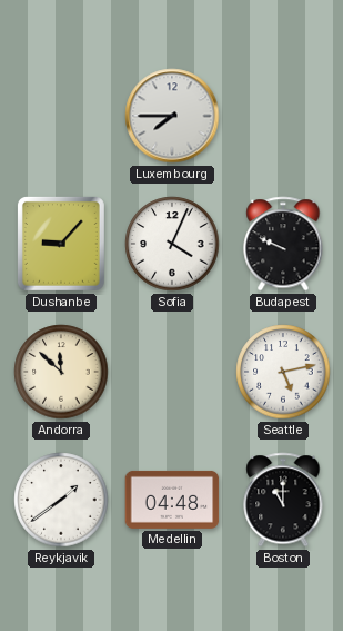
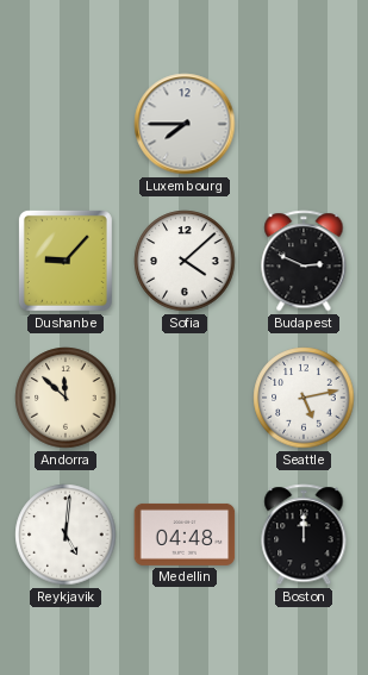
Sofia: 4:04 -> 4:08 (185, 261)
Budapest: 9:49 -> 2:49 (304, 261)
Reykjavik: 1:39 -> 5:01 (66, 535)
Boston: 11:00 -> 12:00 (304, 535)
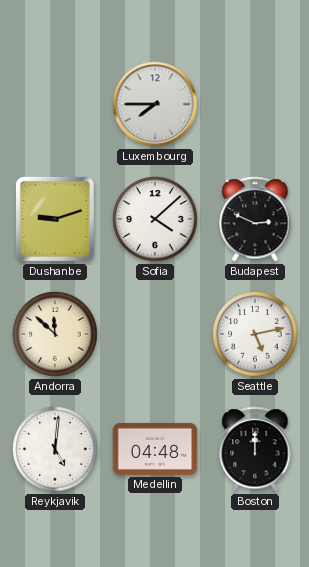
Dushanbe: 9:07 -> 9:12 (55, 219)
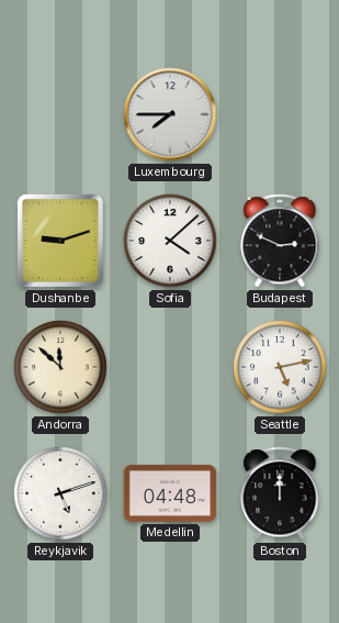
Reykjavik: 5:01 -> 5:12 (60, 493)
